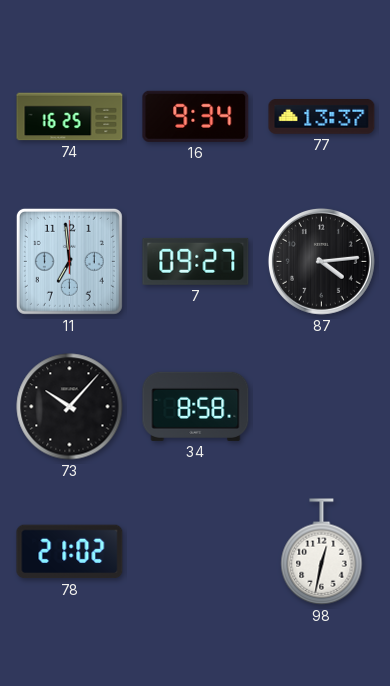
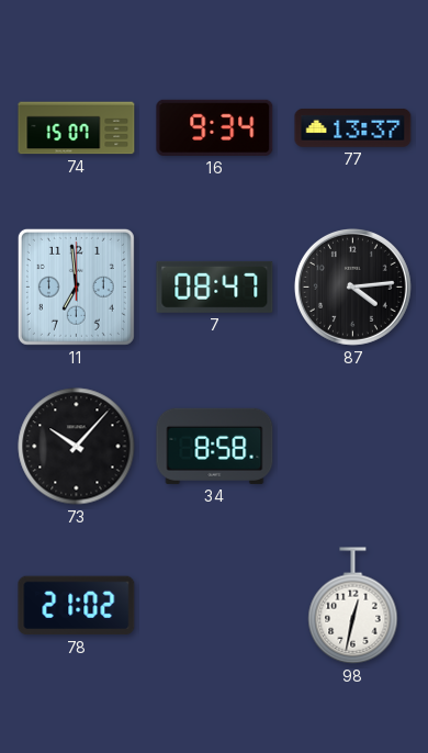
74: 16:25 -> 15:07 (77, 128)
7: 09:27 -> 08:47 (215, 286)
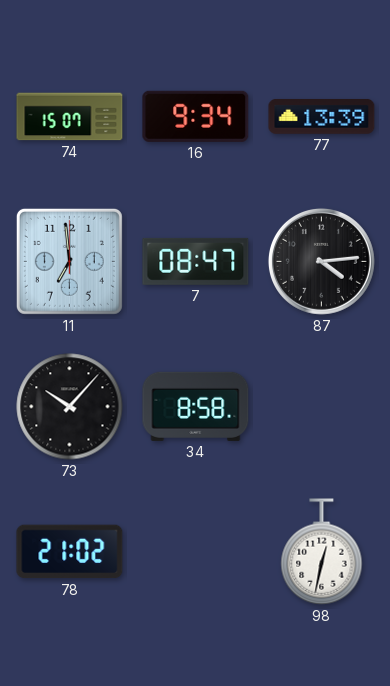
77: 13:37 -> 13:39 (322, 117)
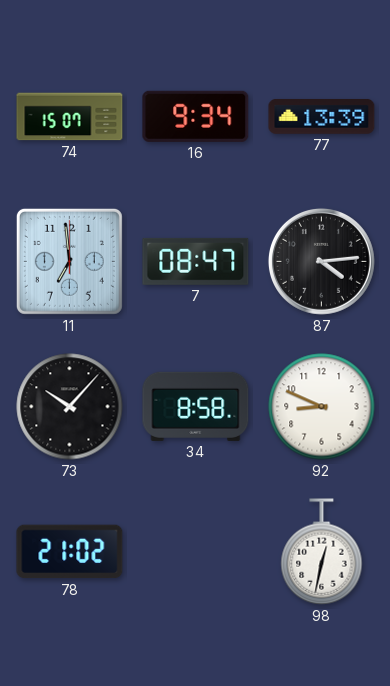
92: none -> 8:49 (322, 407)
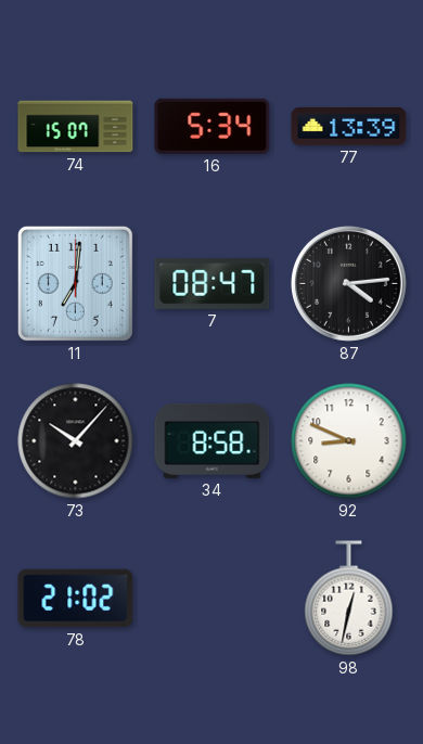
16: 9:34 -> 5:34 (213, 126)
11: 6:59 -> 7:01 (75, 283)
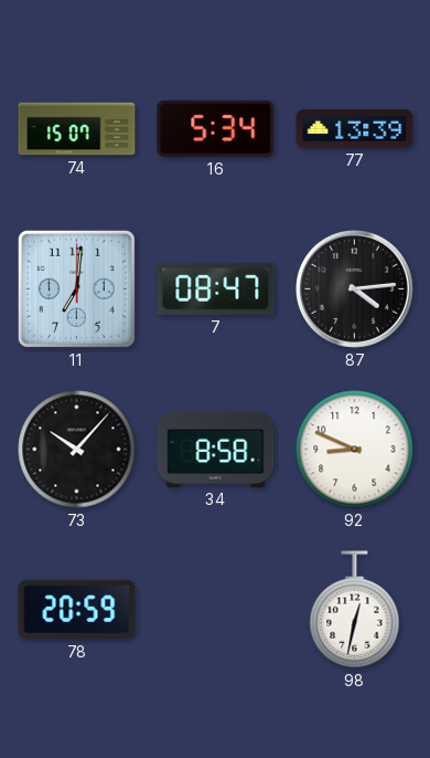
78: 21:02 -> 20:59 (77, 610)
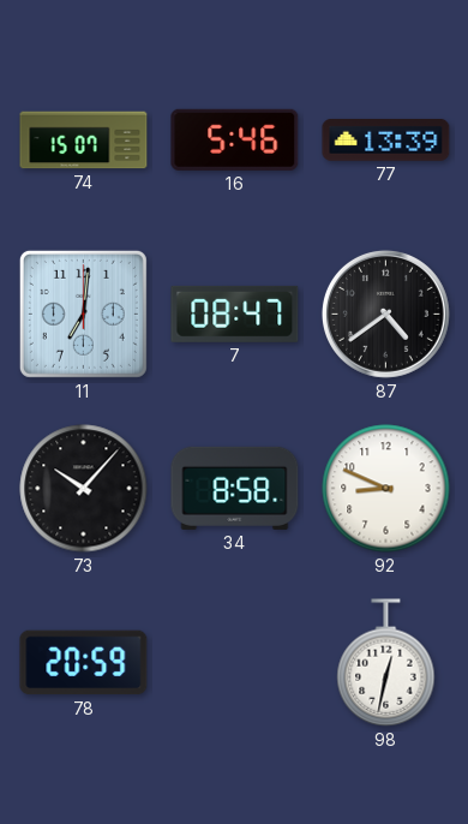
16: 5:34 -> 5:46 (235, 139)
87: 4:14 -> 4:39 (385, 314)
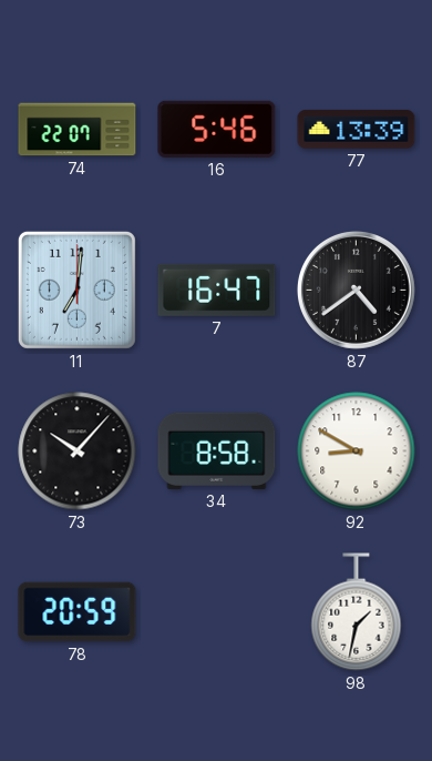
74: 15:07 -> 22:07 (78, 130)
7: 08:47 -> 16:47 (217, 290)
92: 8:49 -> 8:50 (357, 451)
98: 12:32 -> 1:32 (357, 612)
